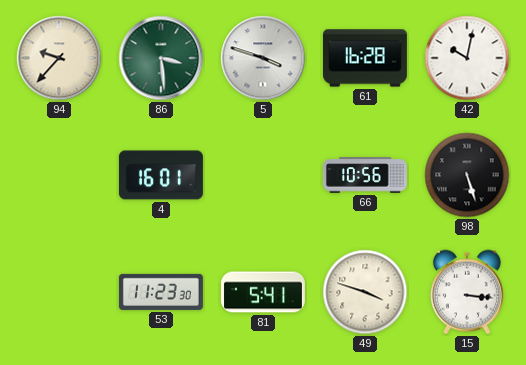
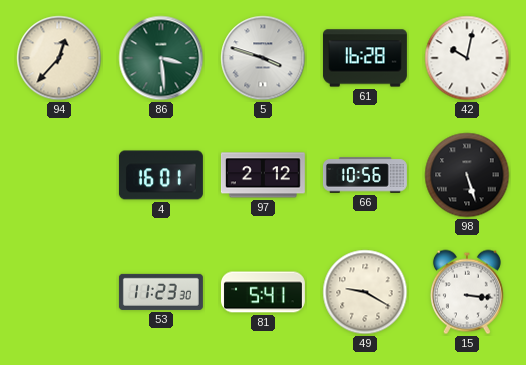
94: 9:37 -> 12:37 (59, 58)
97: none -> 2:12 (263, 175)
49: 3:48 -> 9:20 (365, 292)
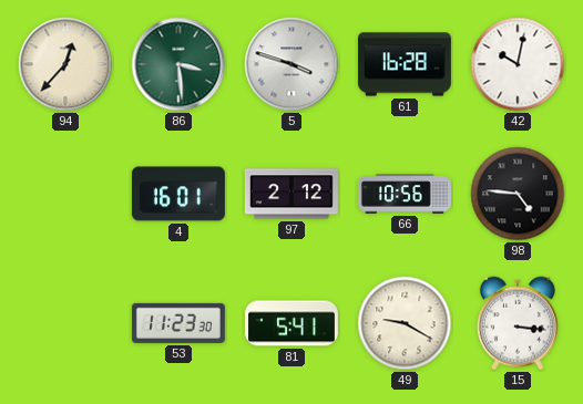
98: 5:27 -> 4:46 (518, 194)
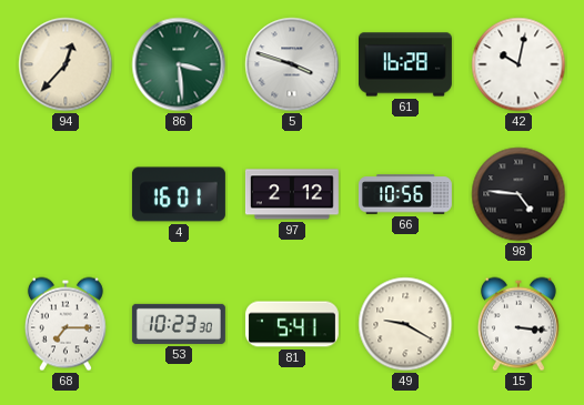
68: none -> 7:15 (66, 324)
53: 11:23 -> 10:23 (179, 324)
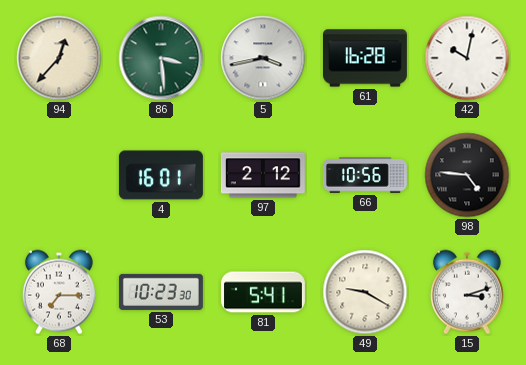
5: 3:48 -> 3:43 (263, 58)
15: 3:16 -> 3:12 (467, 292)
